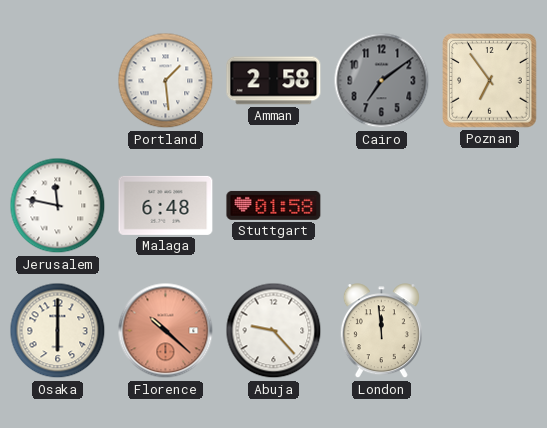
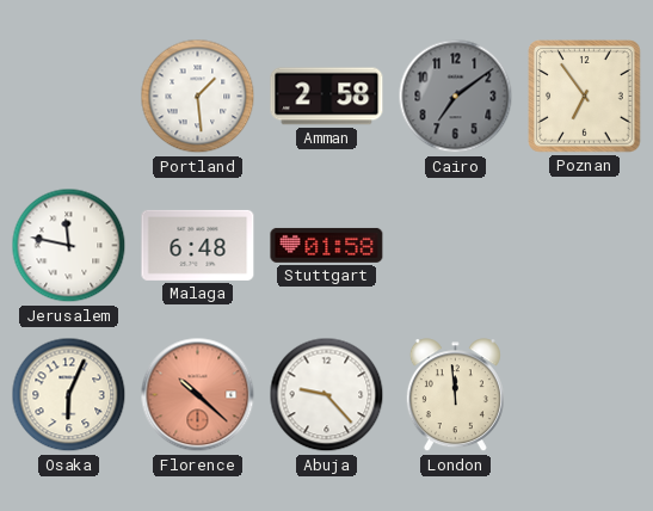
Osaka: 6:00 -> 6:04 (69, 395)
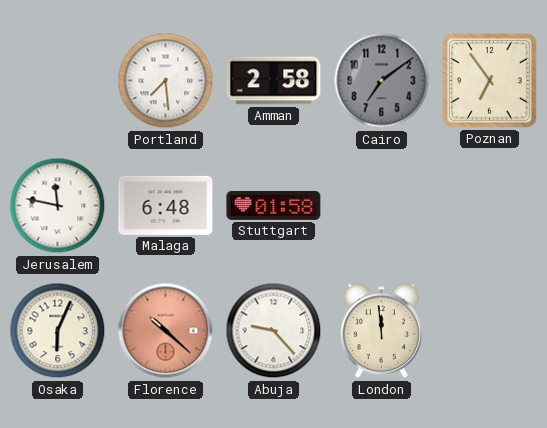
Portland: 1:29 -> 7:29 (166, 81)
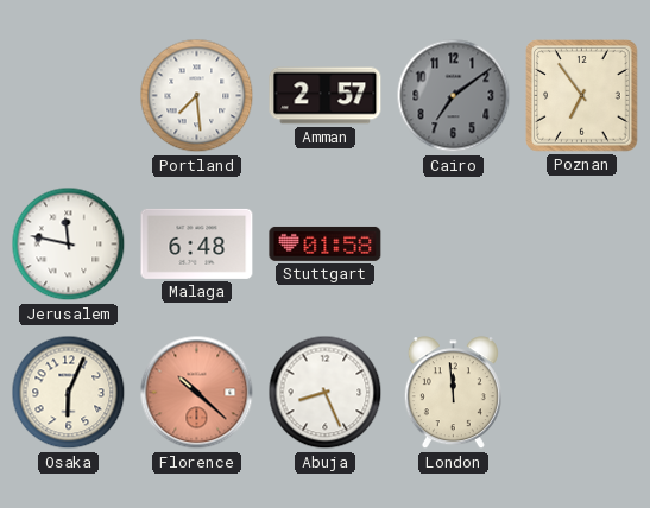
Amman: 2:58 -> 2:57 (326, 96)
Abuja: 9:23 -> 8:26 (326, 393)
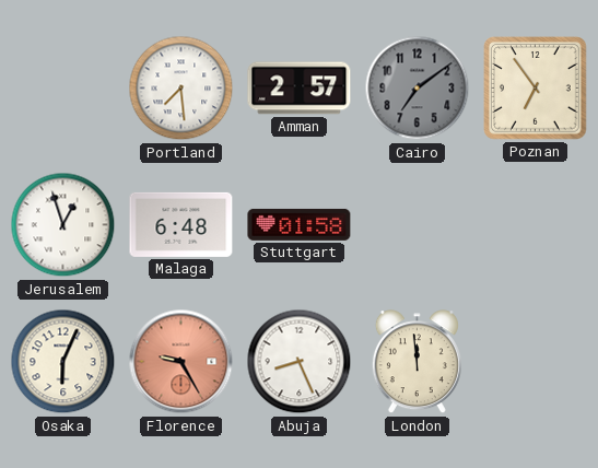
Jerusalem: 11:47 -> 12:57 (63, 225)
Florence: 10:22 -> 9:25 (181, 362)
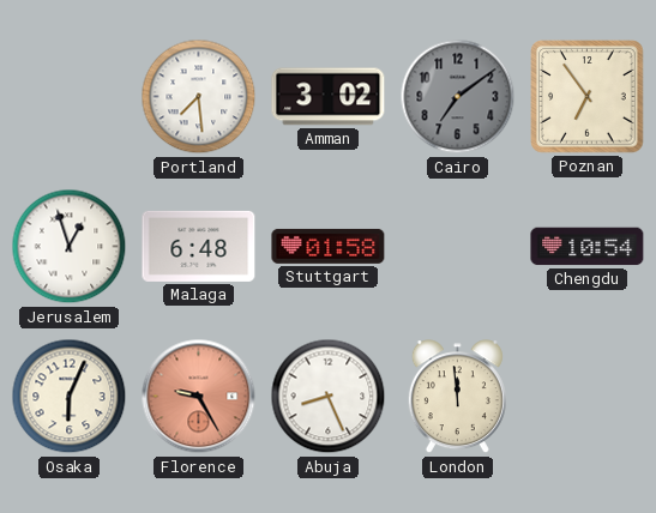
Amman: 2:57 -> 3:02 (329, 97)
Chengdu: none -> 10:54 (588, 247)
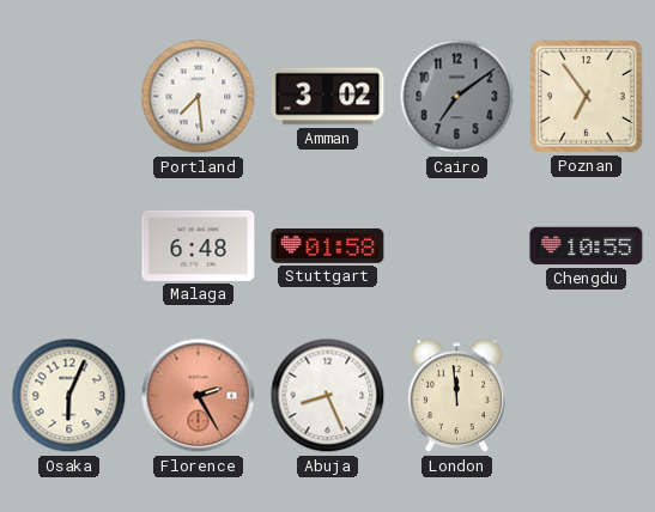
Jerusalem: 12:57 -> none (70, 247)
Chengdu: 10:54 -> 10:55 (587, 246)
Florence: 9:25 -> 2:25 (199, 396)
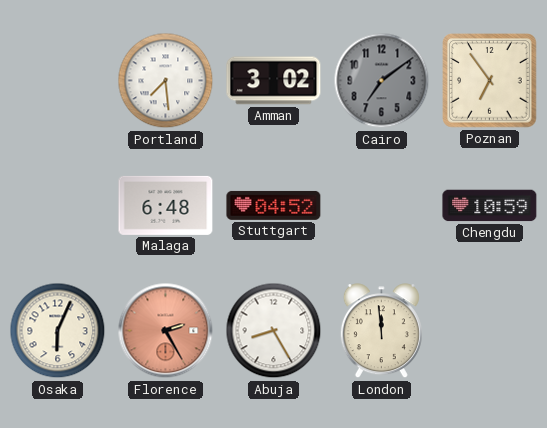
Stuttgart: 01:58 -> 04:52 (274, 205)
Chengdu: 10:55 -> 10:59 (490, 206)
Abuja: 8:26 -> 8:25 (274, 331)
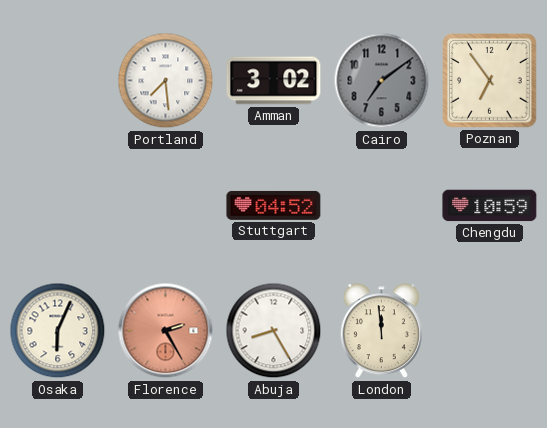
Malaga: 6:48 -> none (166, 205)
